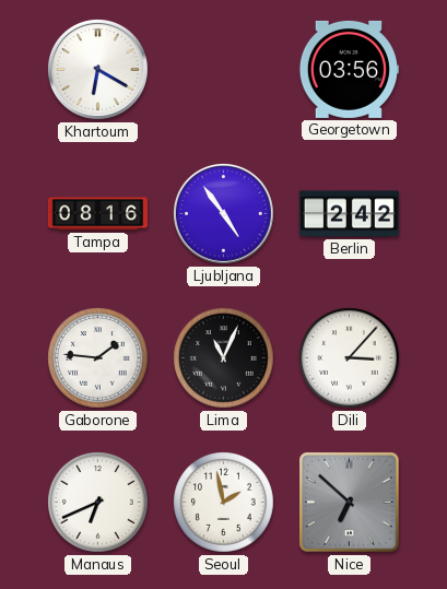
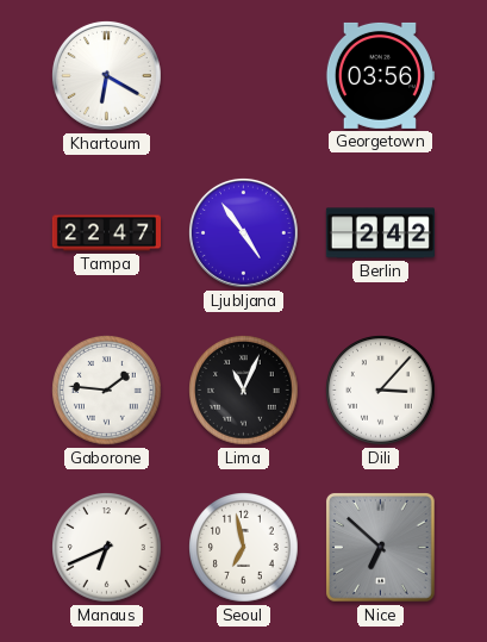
Tampa: 08:16 -> 22:47 (106, 233)
Seoul: 1:58 -> 6:58 (244, 548)
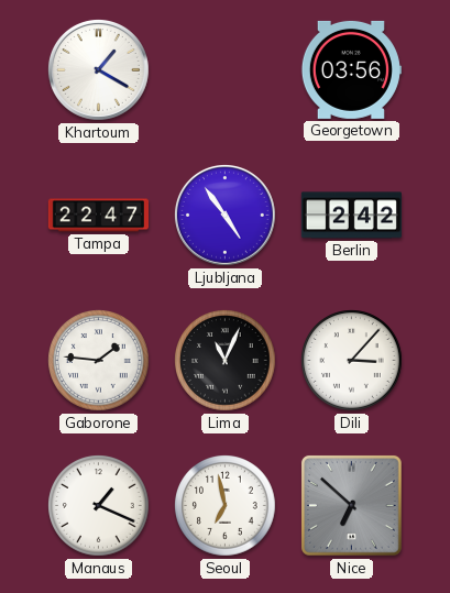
Khartoum: 6:20 -> 1:20 (98, 69)
Manaus: 6:41 -> 1:19 (99, 506)
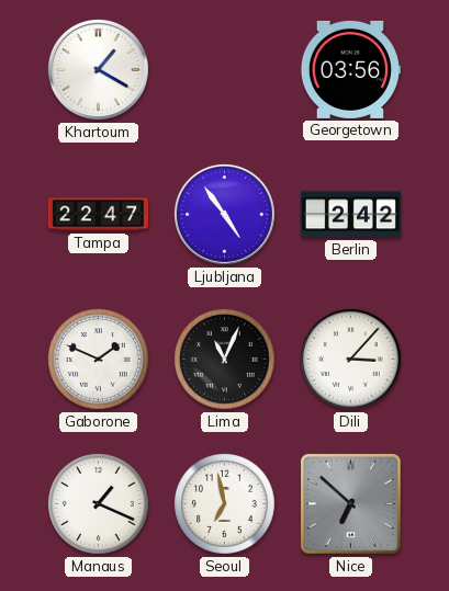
Gaborone: 1:46 -> 1:49 (99, 360)
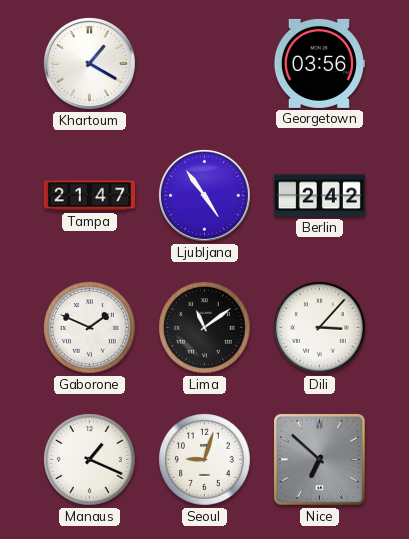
Tampa: 22:47 -> 21:47 (89, 196)
Lima: 11:04 -> 11:09 (205, 328)
Seoul: 6:58 -> 9:03 (205, 460)
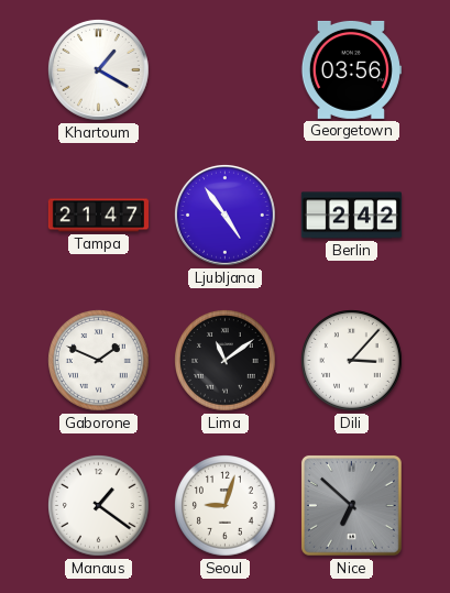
Manaus: 1:19 -> 1:21 (99, 506)
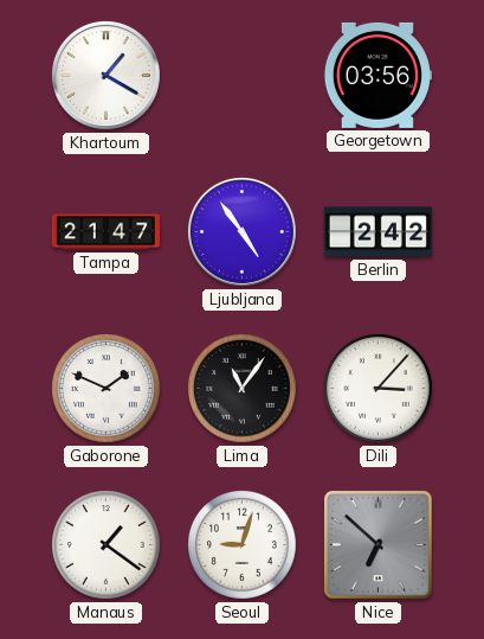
Lima: 11:09 -> 11:06 (243, 389)
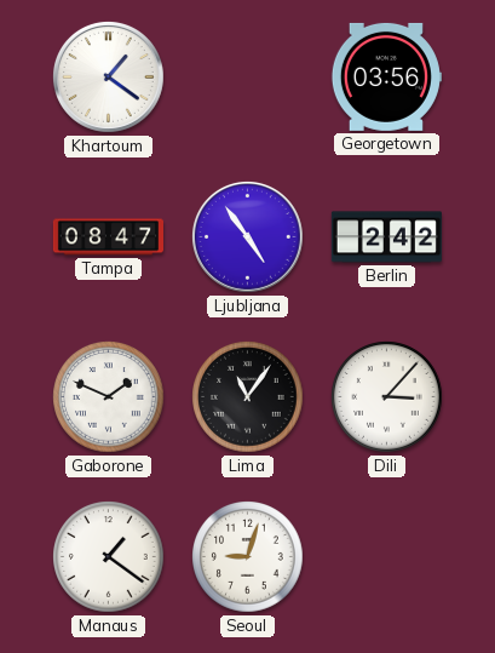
Khartoum: 1:20 -> 1:21 (108, 76)
Tampa: 21:47 -> 08:47 (108, 237)
Nice: 6:52 -> none (377, 544)
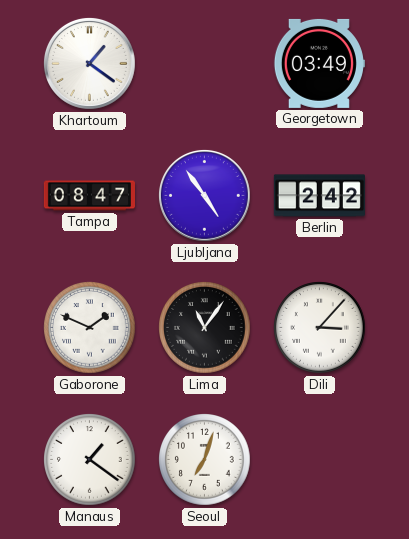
Georgetown: 03:56 -> 03:49 (319, 63)
Seoul: 9:03 -> 7:03 (205, 460)
